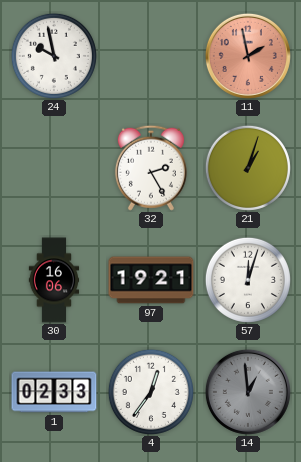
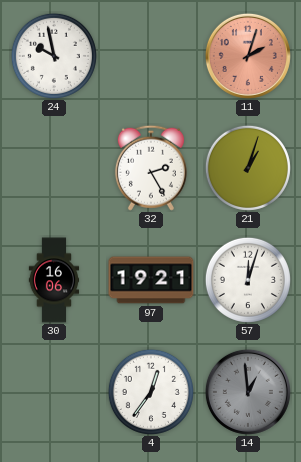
11: 1:58 -> 2:03 (248, 56)
1: 02:33 -> none (54, 392)
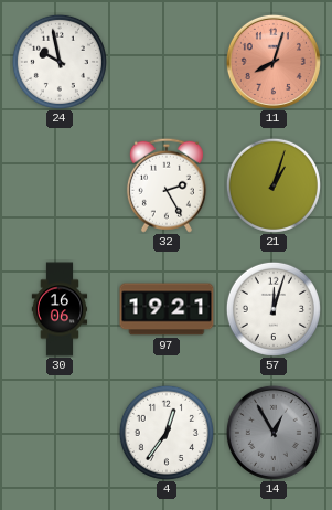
11: 2:03 -> 8:03 (274, 62)
14: 12:59 -> 12:55 (274, 433)
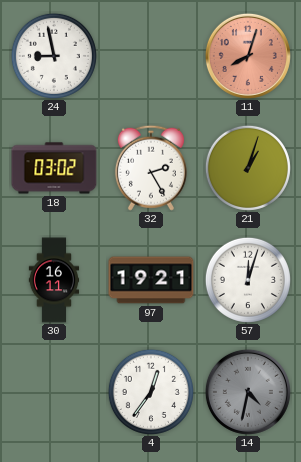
24: 9:58 -> 8:58 (54, 56)
18: none -> 03:02 (54, 168)
30: 16:06 -> 16:11 (54, 280)
14: 12:55 -> 4:32 (248, 392)
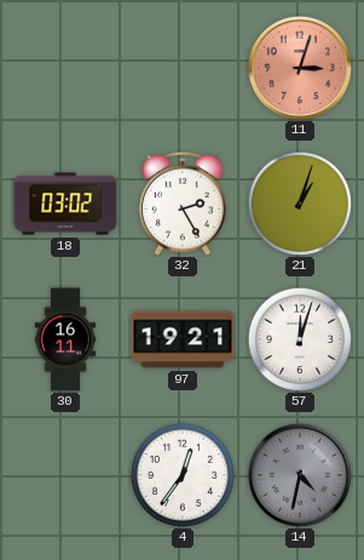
24: 8:58 -> none (54, 56)
11: 8:03 -> 3:03 (300, 68)
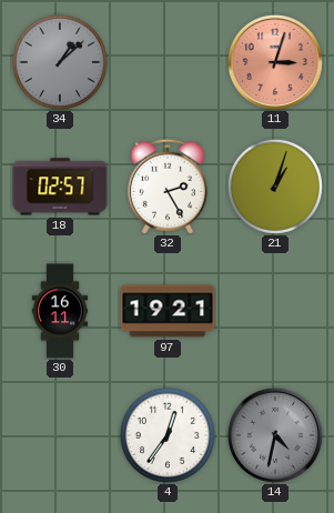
34: none -> 1:08 (60, 62)
18: 03:02 -> 02:57 (60, 187)
57: 12:03 -> none (300, 339)
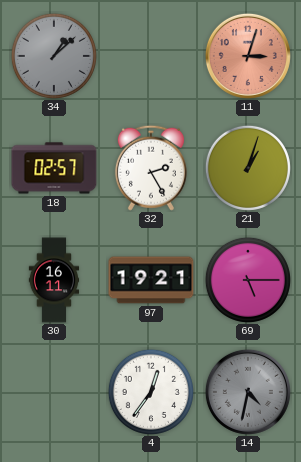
69: none -> 5:15 (248, 280)
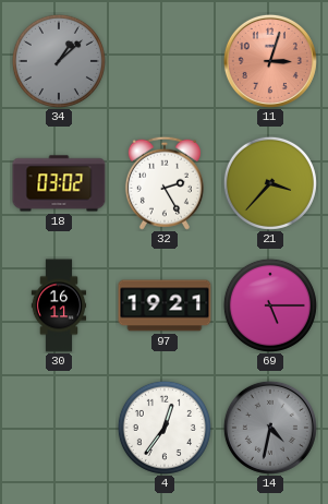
18: 02:57 -> 03:02 (59, 183)
21: 1:03 -> 3:37 (270, 183)
